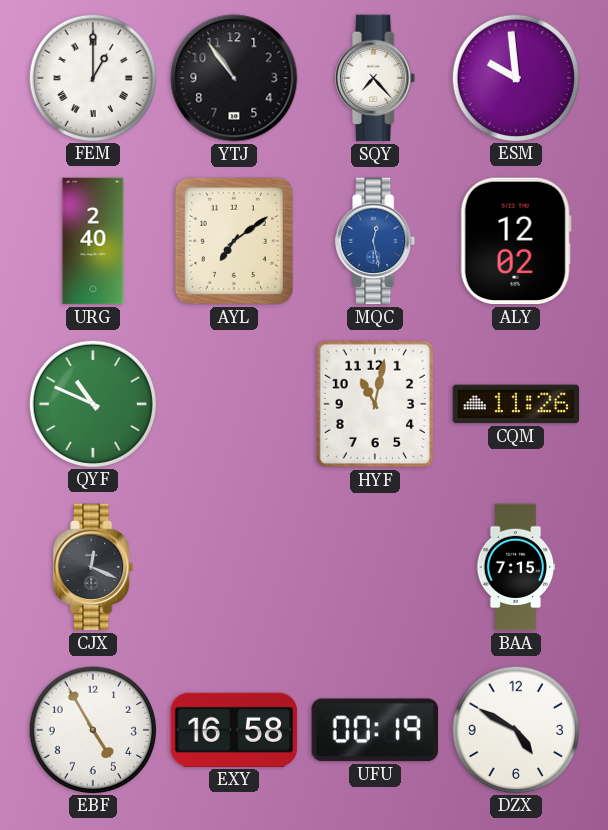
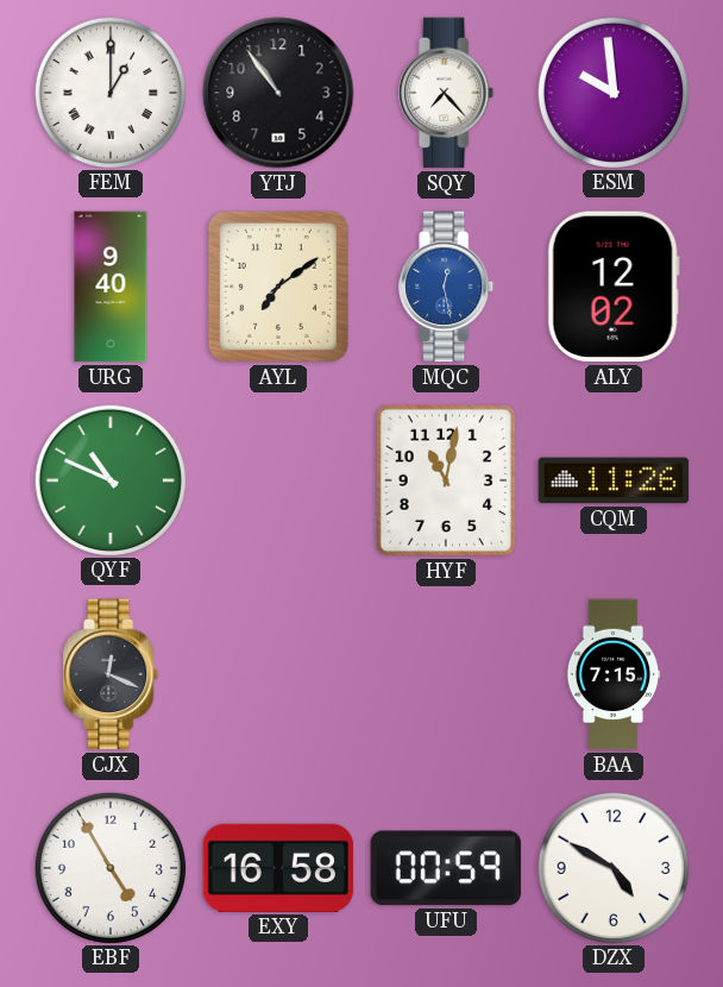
URG: 2:40 -> 9:40 (111, 287)
UFU: 00:19 -> 00:59 (445, 868)
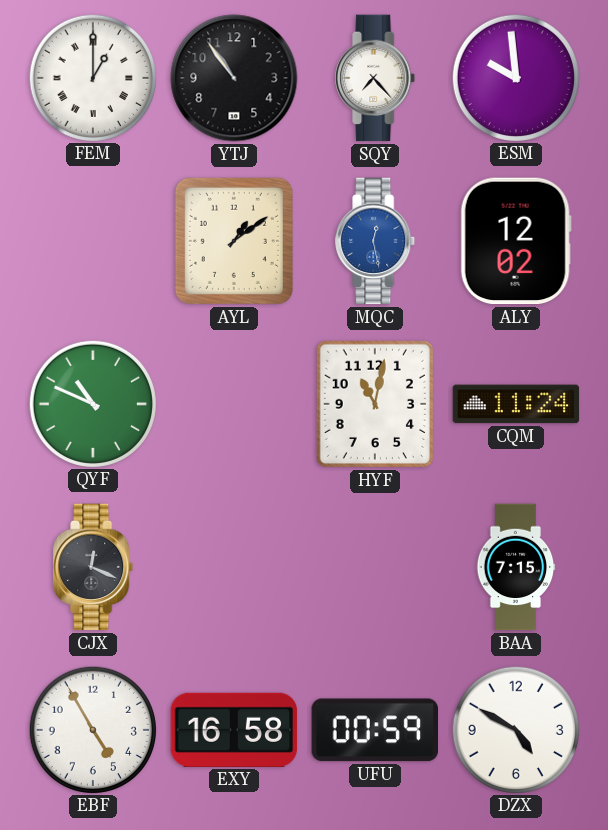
URG: 9:40 -> none (111, 287)
AYL: 7:09 -> 1:09 (234, 241)
CQM: 11:26 -> 11:24 (516, 404)
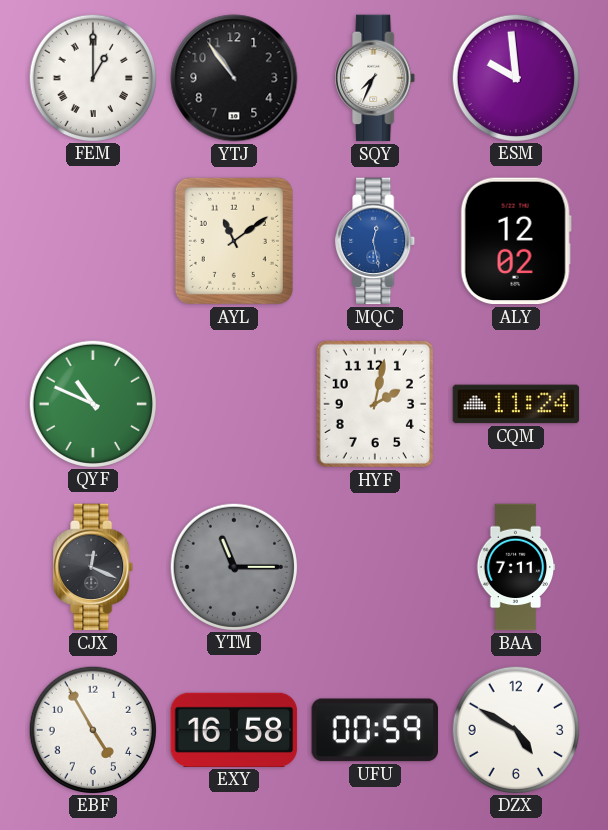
SQY: 7:23 -> 7:34 (376, 78)
AYL: 1:09 -> 11:09 (234, 241)
HYF: 11:02 -> 2:02 (375, 404)
YTM: none -> 11:15 (233, 566)
BAA: 7:15 -> 7:11 (516, 567)
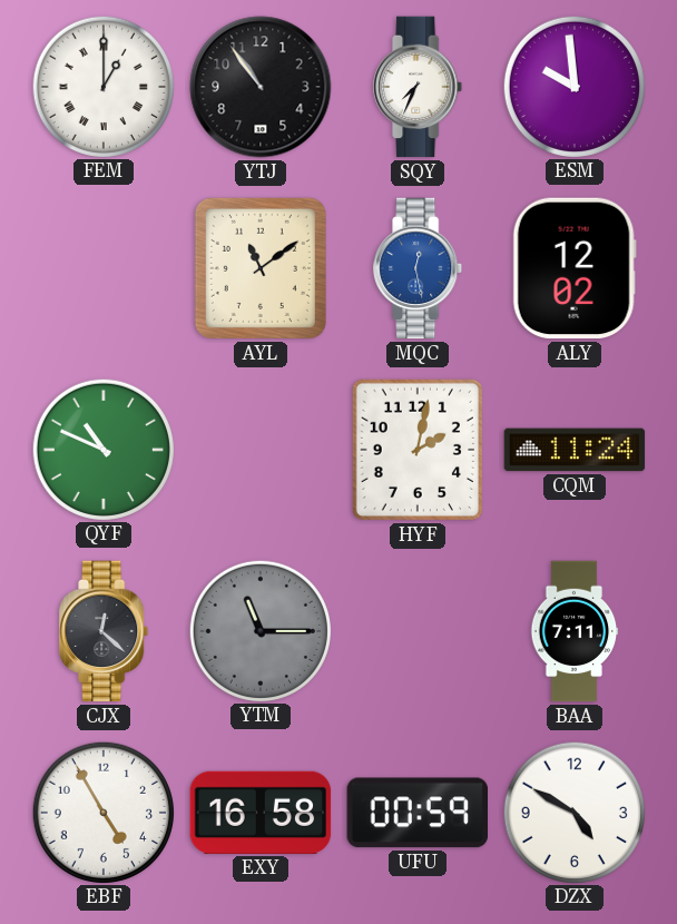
CJX: 12:19 -> 12:22 (105, 631)
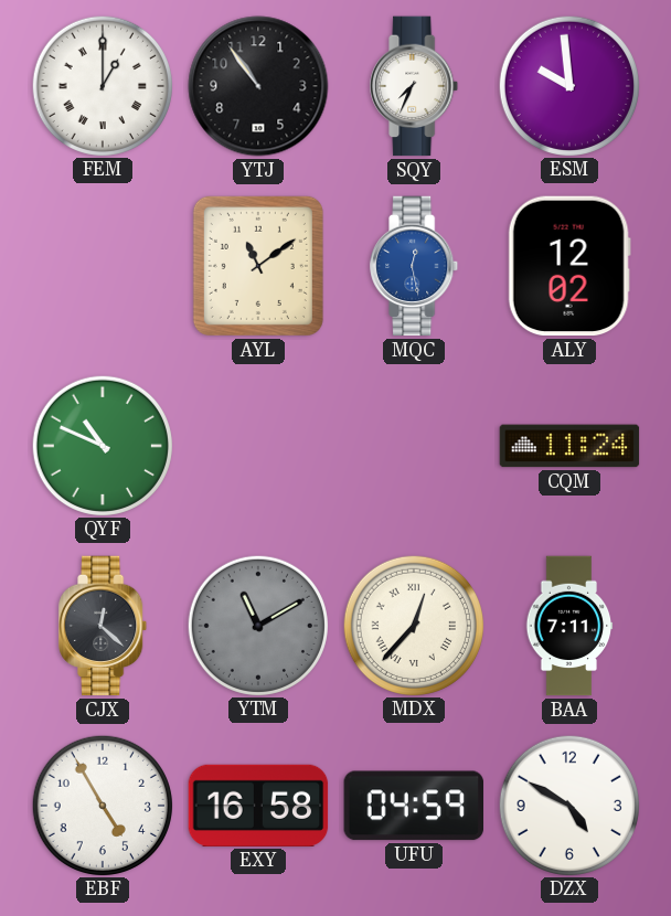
HYF: 2:02 -> none (418, 450)
YTM: 11:15 -> 11:10 (257, 625)
MDX: none -> 12:37 (413, 625)
UFU: 00:59 -> 04:59 (413, 806)
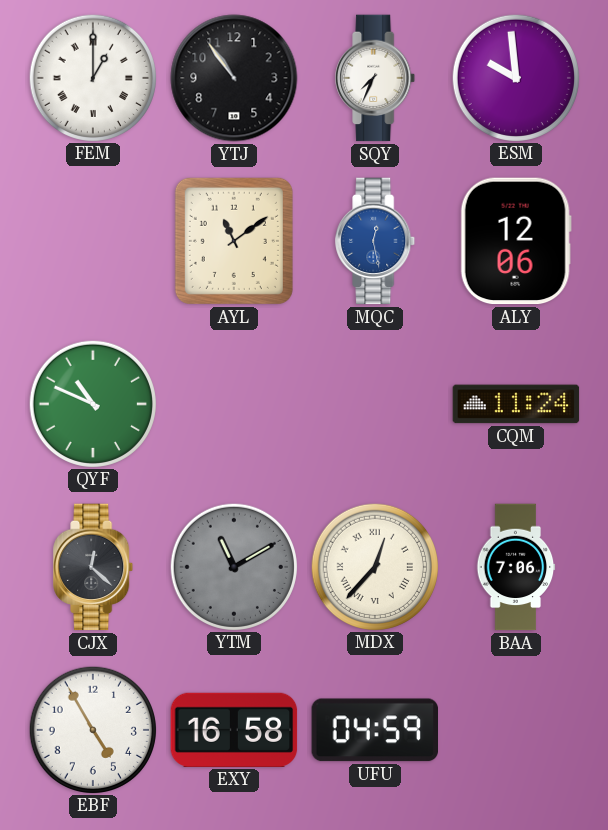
ALY: 12:02 -> 12:06 (516, 241)
BAA: 7:11 -> 7:06 (516, 567)
DZX: 4:50 -> none (568, 805)
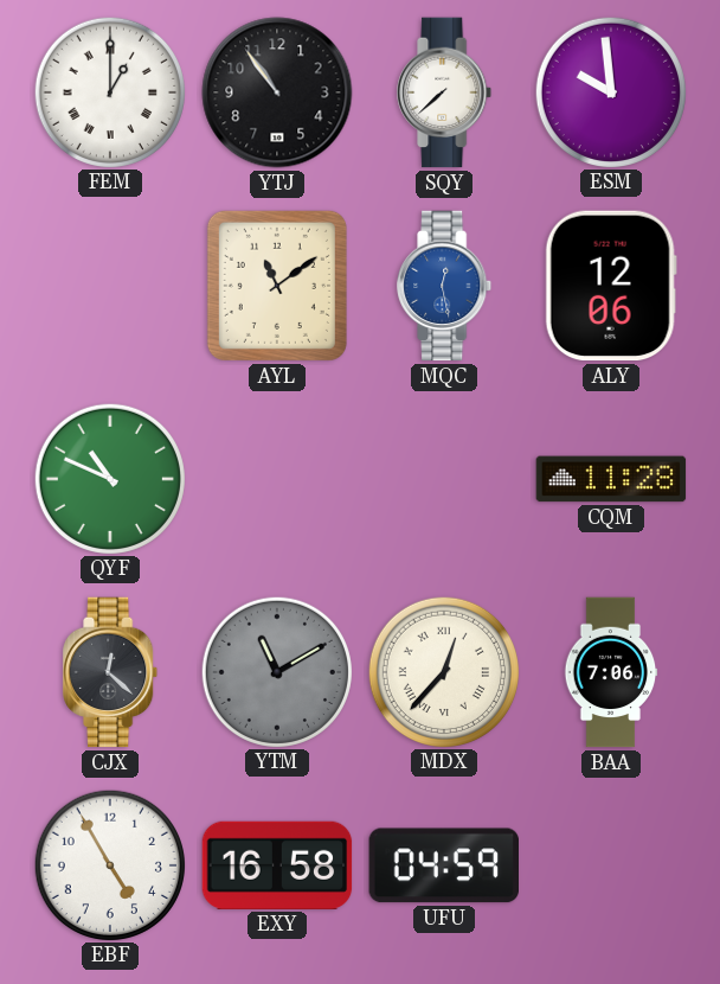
SQY: 7:34 -> 7:38 (445, 92)
CQM: 11:24 -> 11:28 (611, 479)
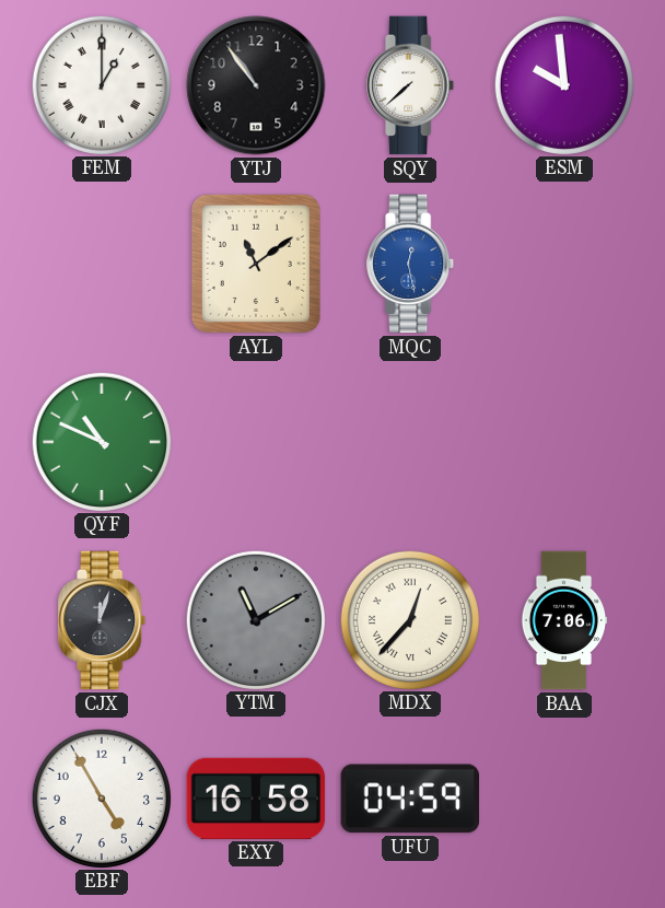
ALY: 12:06 -> none (611, 286)
CQM: 11:28 -> none (611, 479)
CJX: 12:22 -> 12:03 (103, 620)
